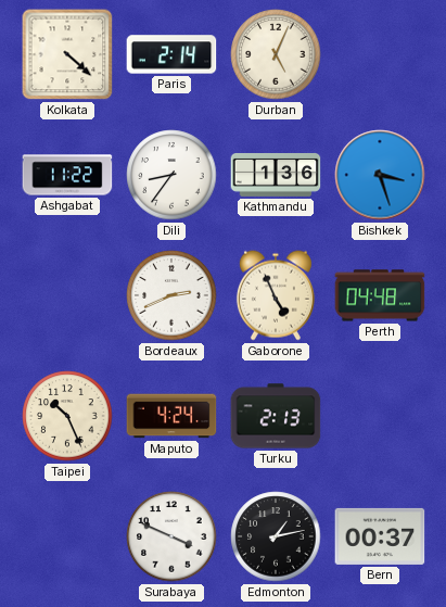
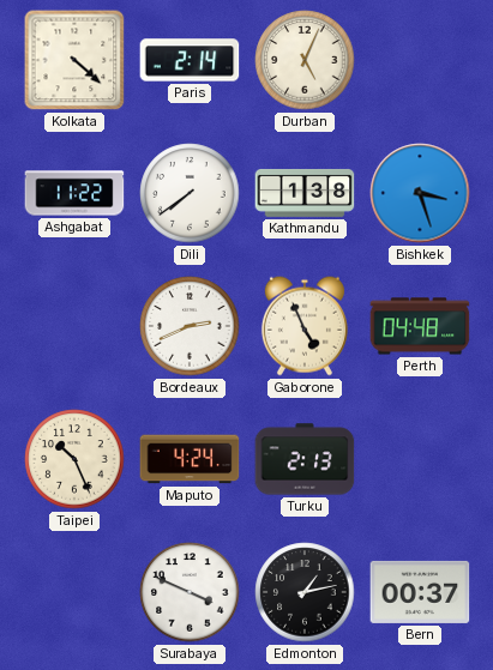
Dili: 8:36 -> 7:39 (190, 193)
Kathmandu: 1:36 -> 1:38 (305, 193)
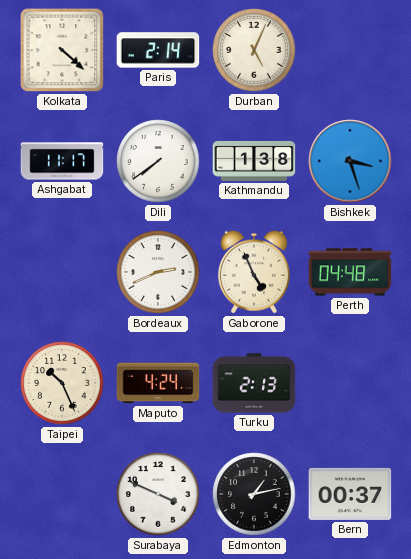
Ashgabat: 11:22 -> 11:17 (62, 161)
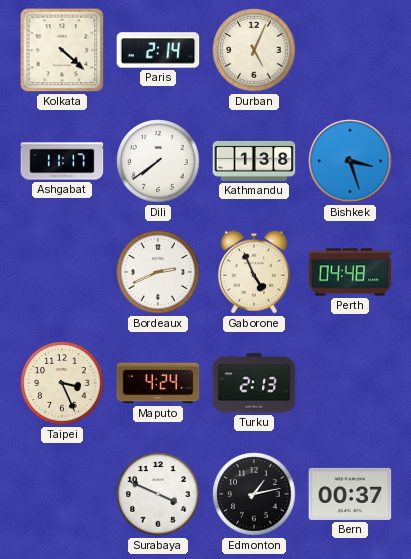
Taipei: 10:26 -> 3:26 (62, 383)
